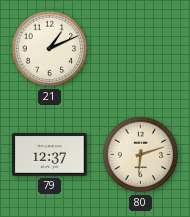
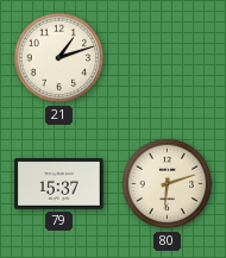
21: 1:11 -> 1:12 (59, 58)
79: 12:37 -> 15:37 (59, 184)
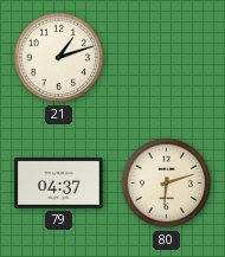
79: 15:37 -> 04:37 (59, 184)
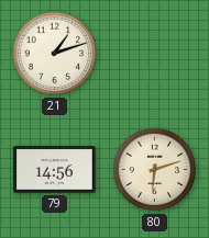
79: 04:37 -> 14:56 (55, 170)
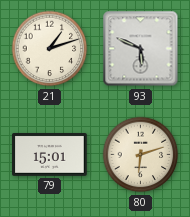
93: none -> 5:49 (141, 49)
79: 14:56 -> 15:01 (50, 155)
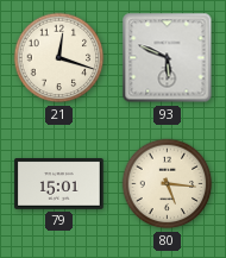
21: 1:12 -> 12:18 (59, 58)
80: 6:12 -> 5:16 (168, 184)
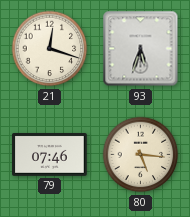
93: 5:49 -> 5:33 (141, 49)
79: 15:01 -> 07:46 (50, 155)
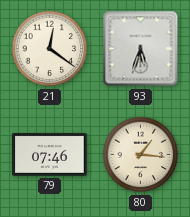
21: 12:18 -> 12:21 (50, 49)
80: 5:16 -> 1:16 (141, 155)
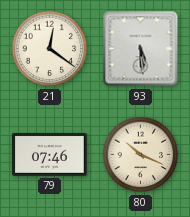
93: 5:33 -> 5:29 (141, 49)
80: 1:16 -> 10:19 (141, 155)
